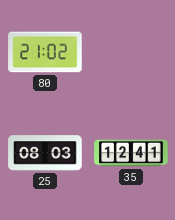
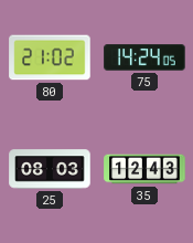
75: none -> 14:24 (144, 57)
35: 12:41 -> 12:43 (144, 169)
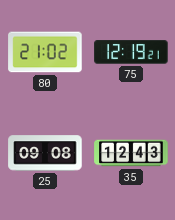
75: 14:24 -> 12:19 (131, 52)
25: 08:03 -> 09:08 (45, 153)
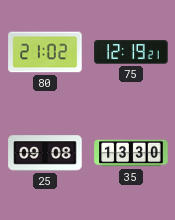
35: 12:43 -> 13:30 (131, 153)
